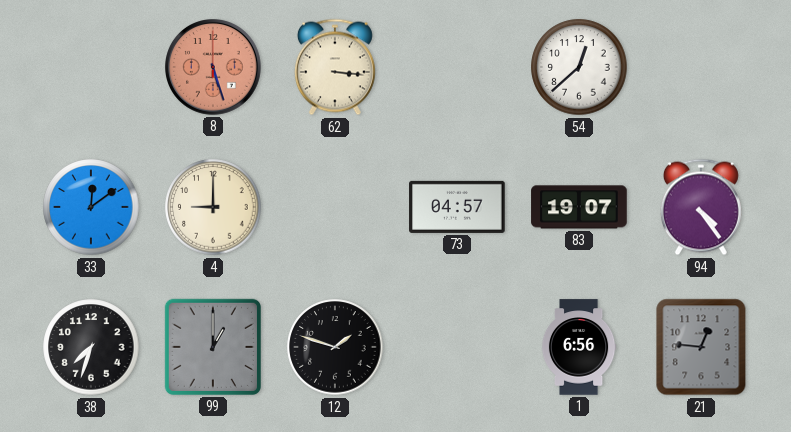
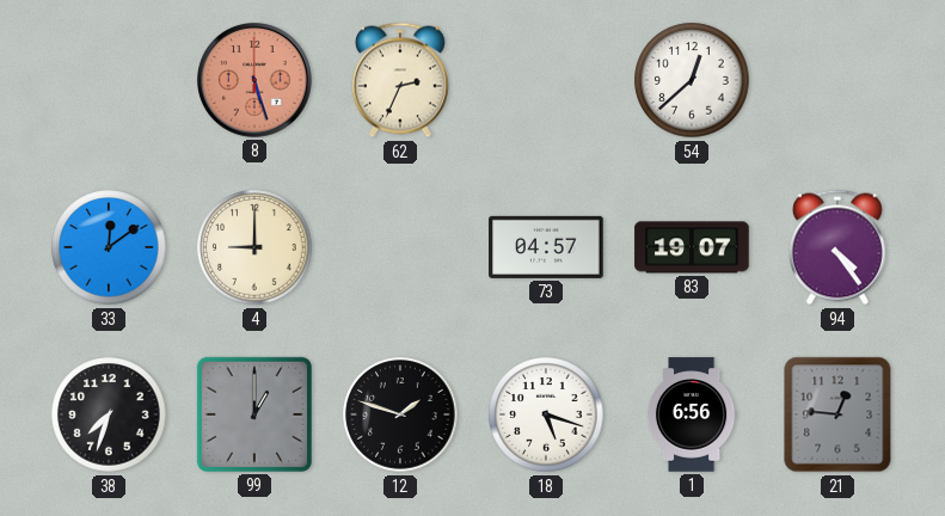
62: 3:16 -> 2:34 (400, 80)
18: none -> 5:18 (546, 414)
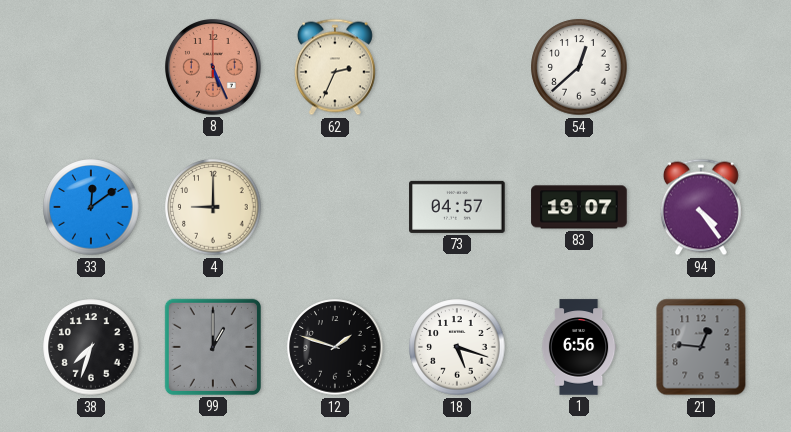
8: 5:27 -> 5:26 (214, 68)
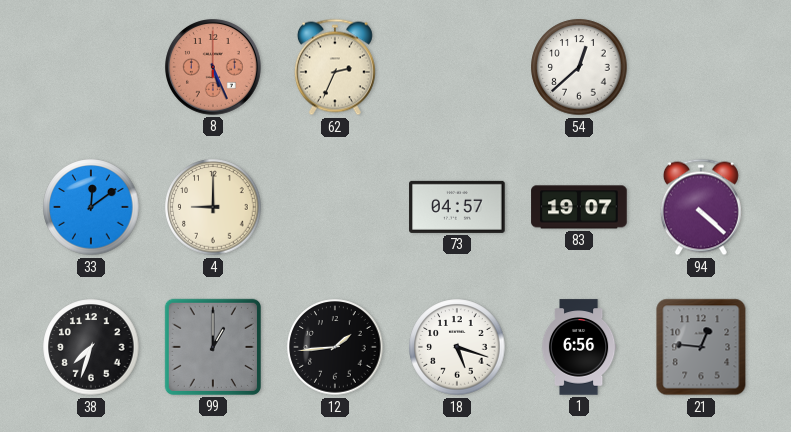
94: 4:24 -> 4:22 (701, 207)
12: 1:48 -> 1:44 (335, 347)
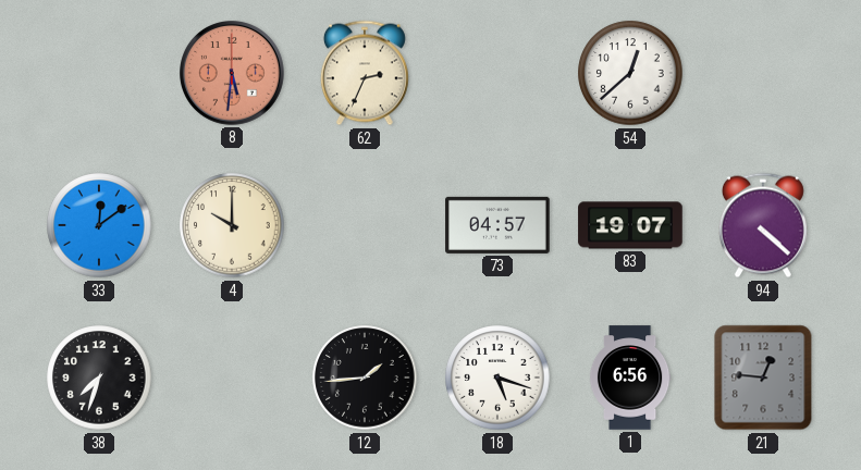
8: 5:26 -> 5:31 (233, 74)
4: 9:00 -> 10:00 (232, 225)
99: 1:00 -> none (213, 347)
